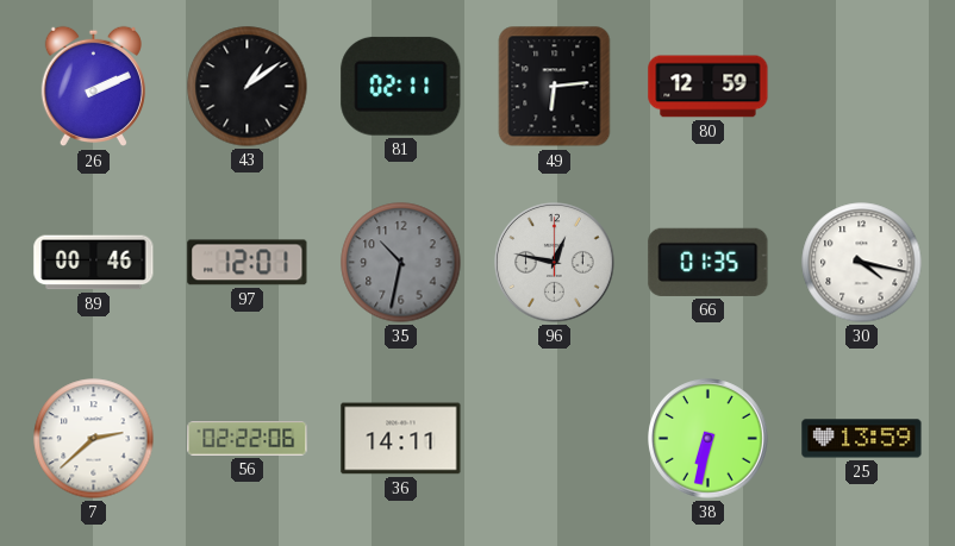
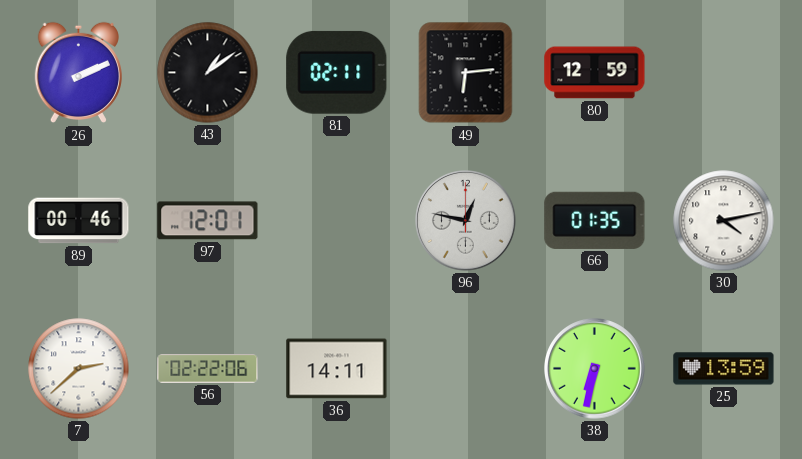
35: 10:32 -> none (401, 263)
30: 4:17 -> 4:13 (724, 221)
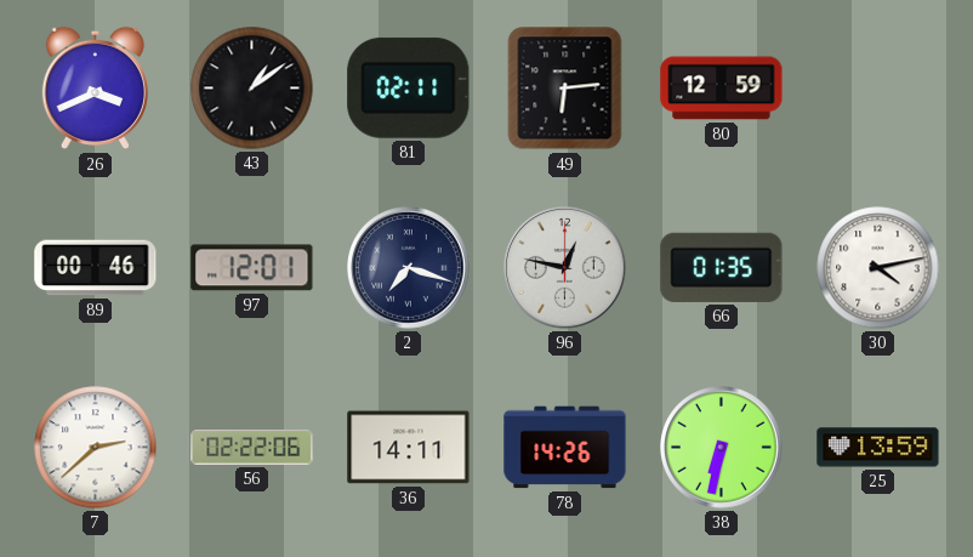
26: 2:11 -> 3:41 (95, 89)
2: none -> 7:18 (409, 268)
78: none -> 14:26 (565, 448)
